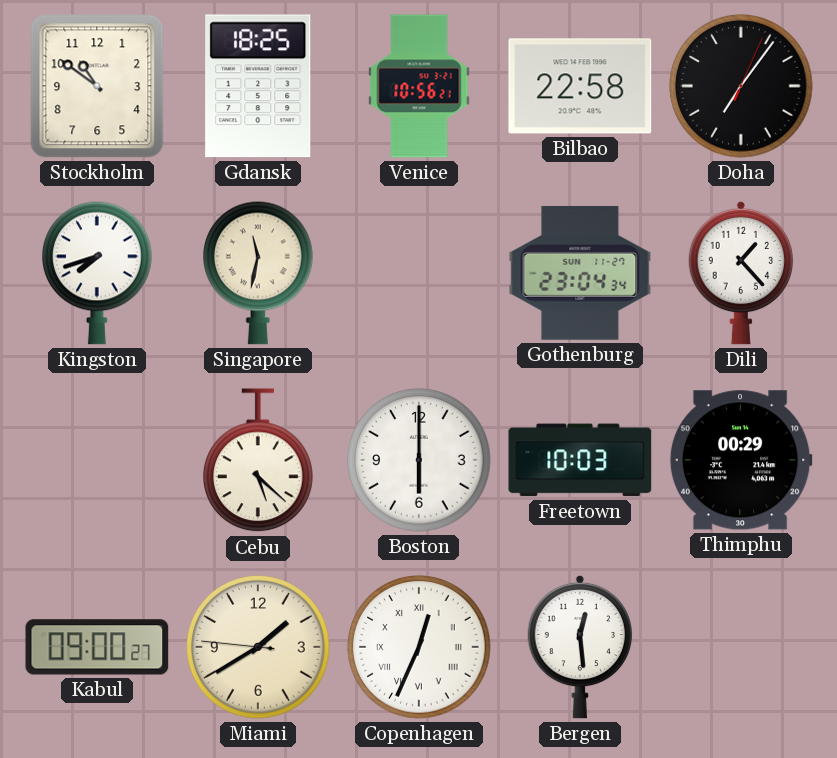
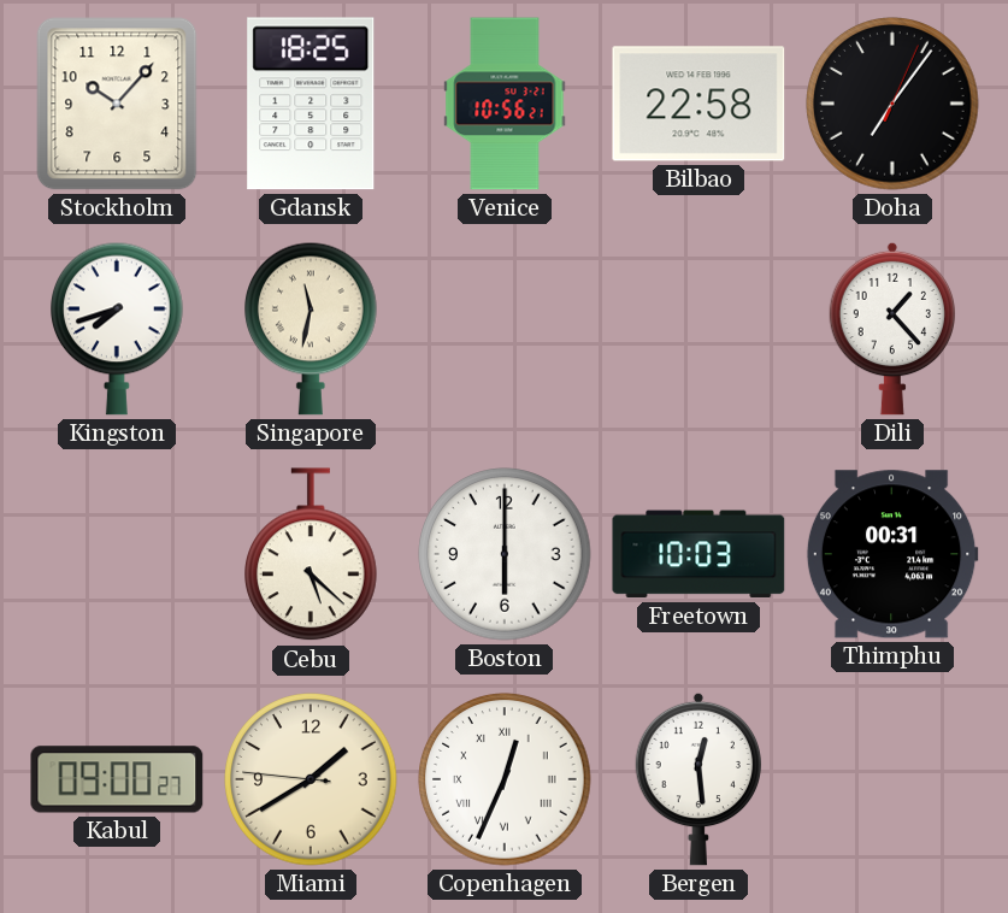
Stockholm: 10:51 -> 10:07 (117, 104)
Gothenburg: 23:04 -> none (580, 273)
Thimphu: 00:29 -> 00:31 (892, 554)
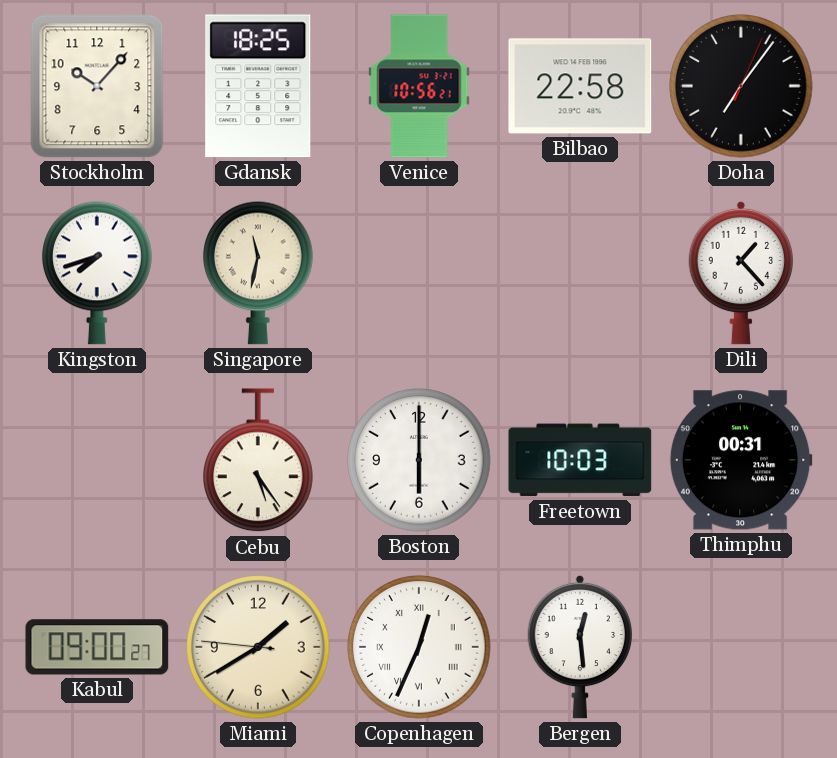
Cebu: 5:22 -> 5:24 (259, 461)
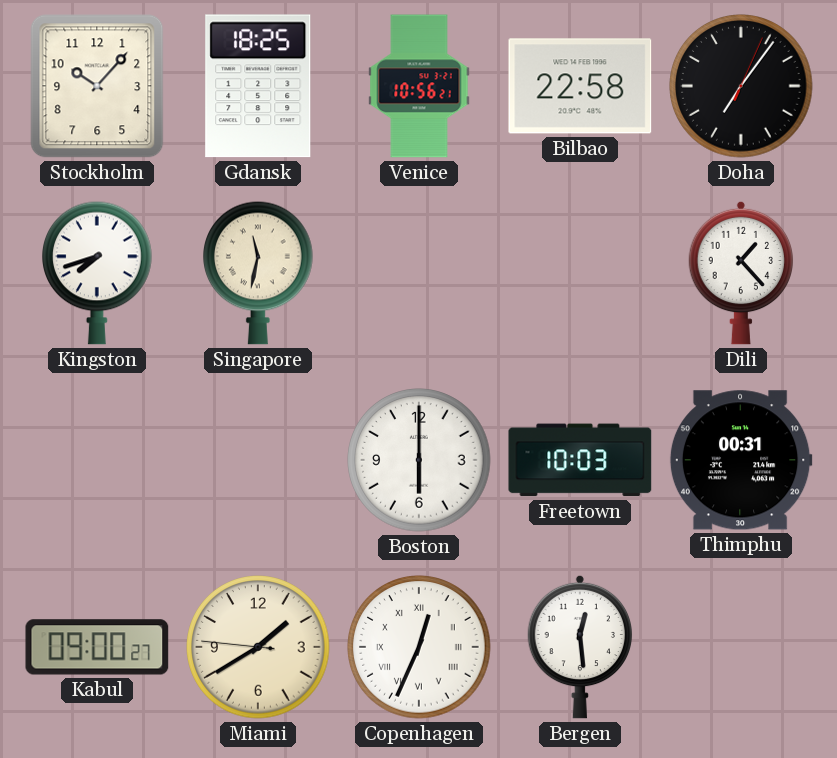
Cebu: 5:24 -> none (259, 461)
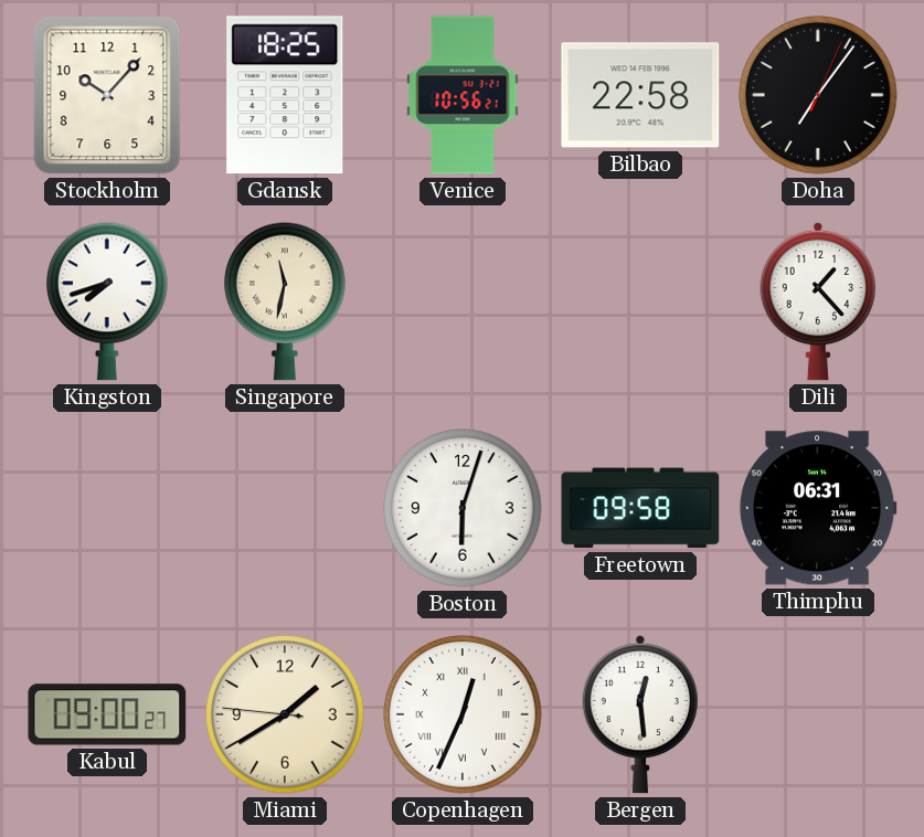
Boston: 6:00 -> 6:03 (463, 508)
Freetown: 10:03 -> 09:58 (640, 508)
Thimphu: 00:31 -> 06:31 (818, 508)
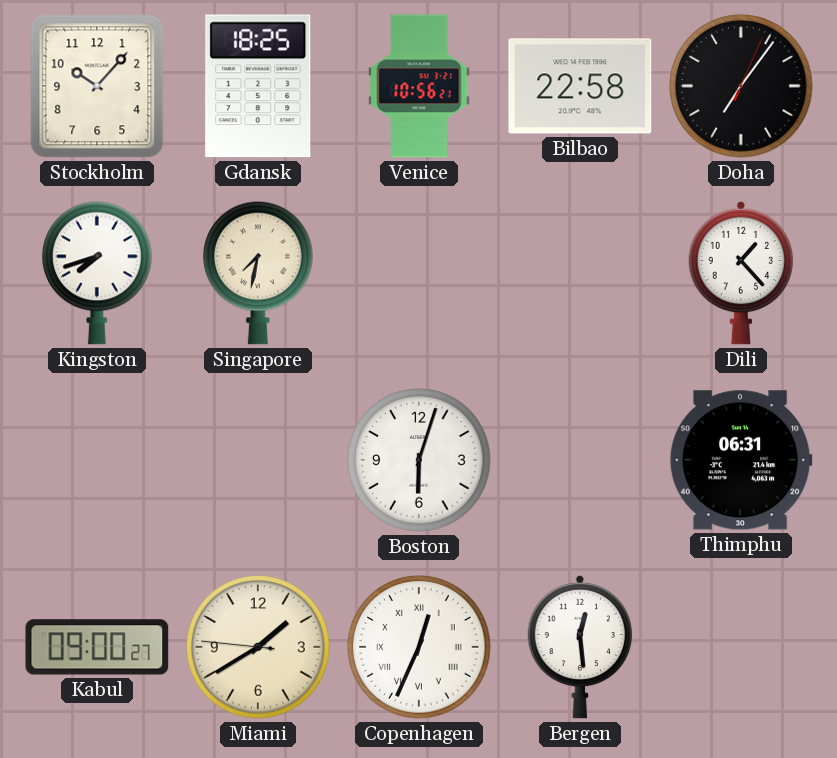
Singapore: 11:32 -> 7:32 (259, 273)
Freetown: 09:58 -> none (640, 508)
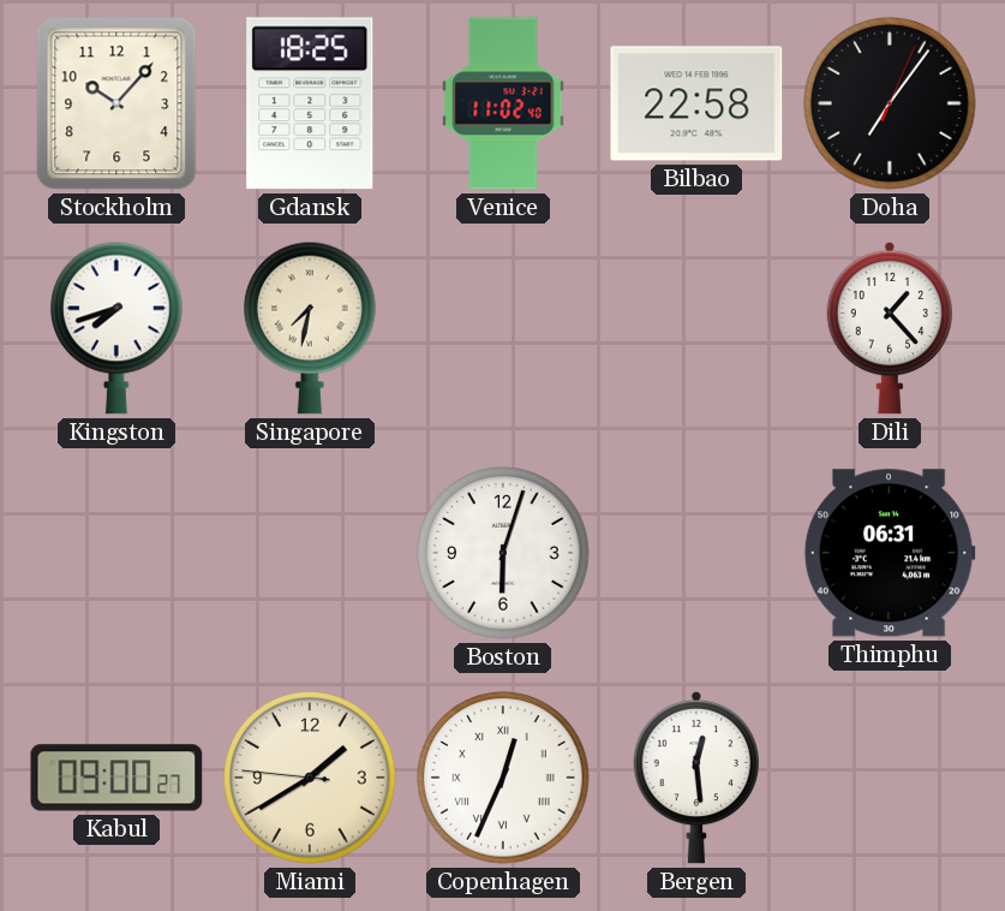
Venice: 10:56 -> 11:02 (503, 103)
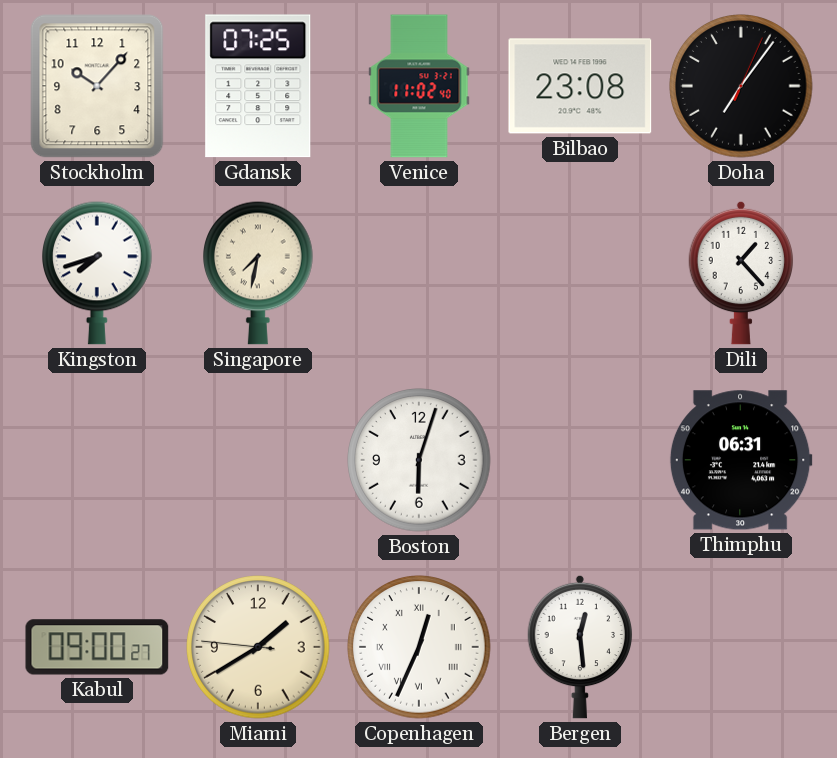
Gdansk: 18:25 -> 07:25 (258, 86)
Bilbao: 22:58 -> 23:08 (580, 86)
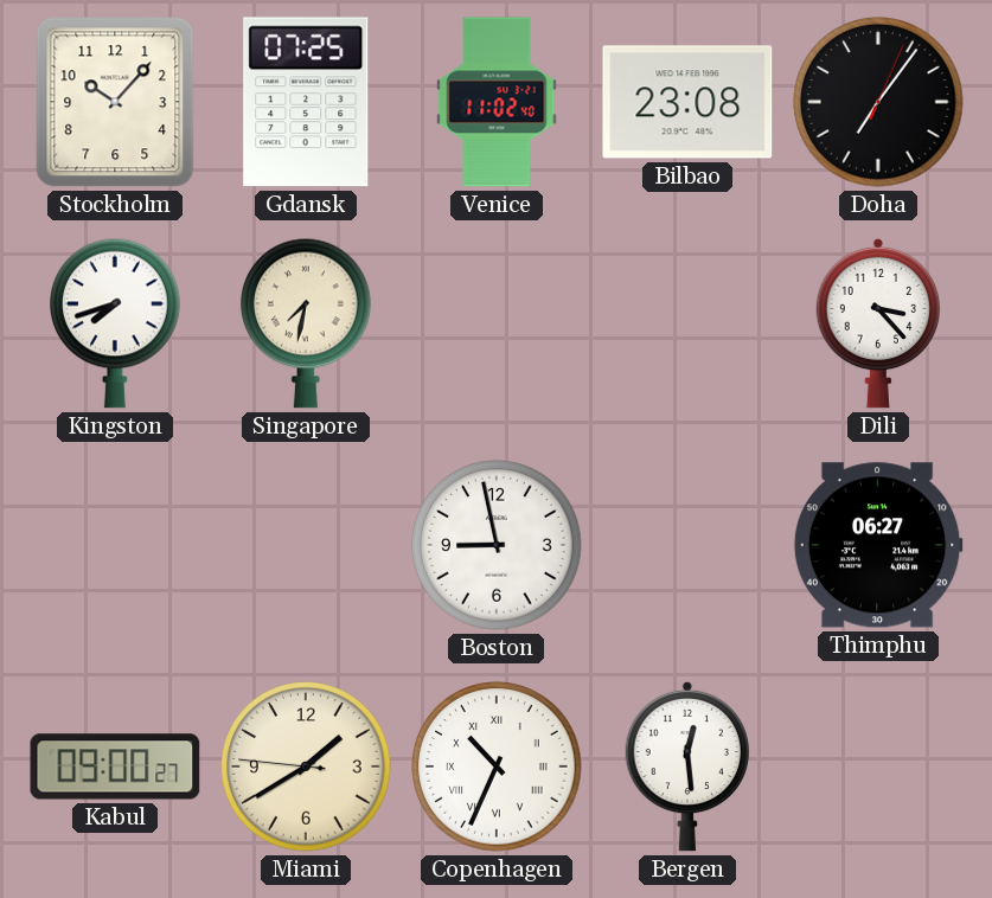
Dili: 1:23 -> 3:23 (877, 323)
Boston: 6:03 -> 8:58 (497, 545)
Thimphu: 06:31 -> 06:27 (878, 545)
Copenhagen: 12:34 -> 10:34 (497, 766)
